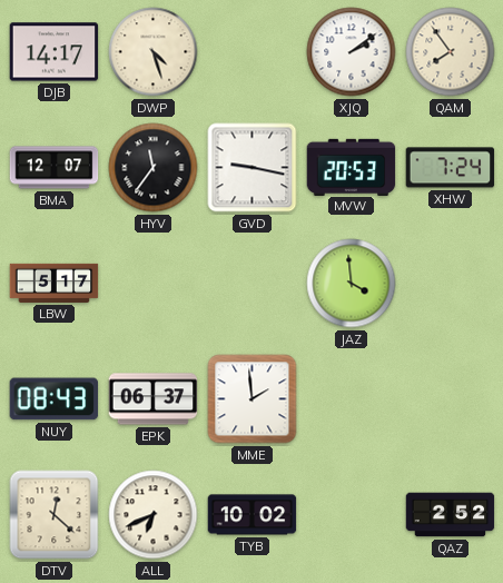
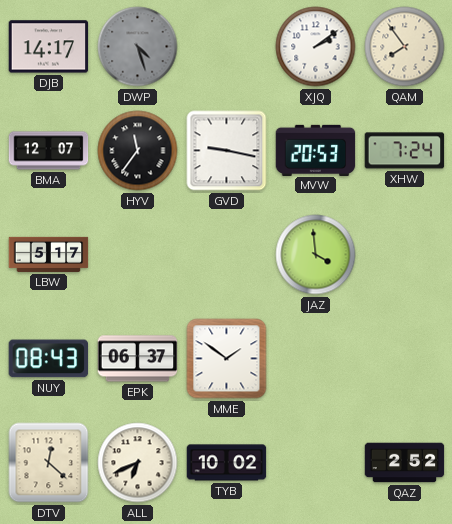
DWP dial: cream -> grey (138, 47)
MME: 1:59 -> 1:51 (227, 359)
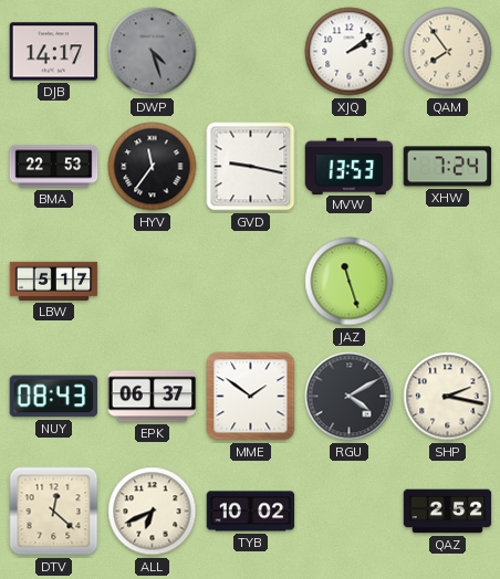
BMA: 12:07 -> 22:53 (54, 167)
MVW: 20:53 -> 13:53 (350, 166)
JAZ: 3:59 -> 11:27 (350, 282)
RGU: none -> 4:10 (350, 397)
SHP: none -> 2:17 (448, 397)
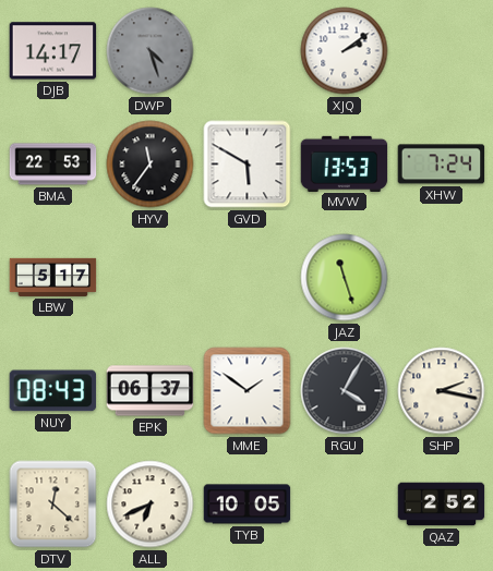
QAM: 7:54 -> none (448, 52)
GVD: 9:17 -> 5:50 (248, 165)
RGU: 4:10 -> 4:05 (345, 391)
TYB: 10:02 -> 10:05 (248, 505)
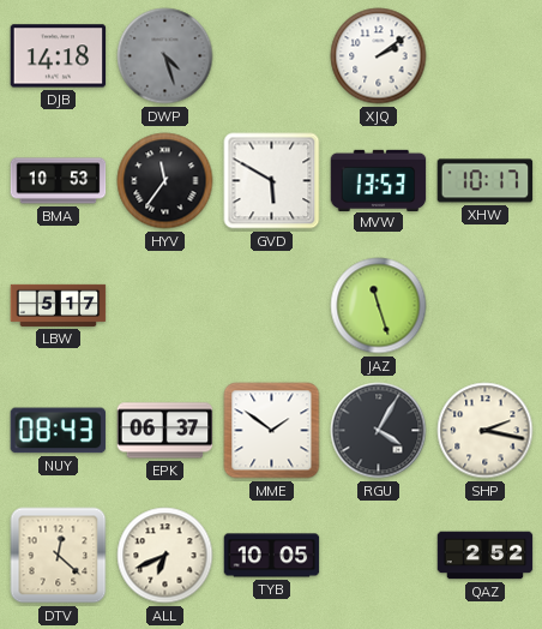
DJB: 14:17 -> 14:18 (59, 56)
BMA: 22:53 -> 10:53 (59, 181)
XHW: 7:24 -> 10:17 (486, 181)
